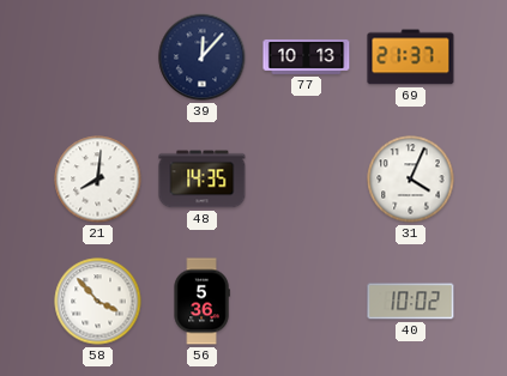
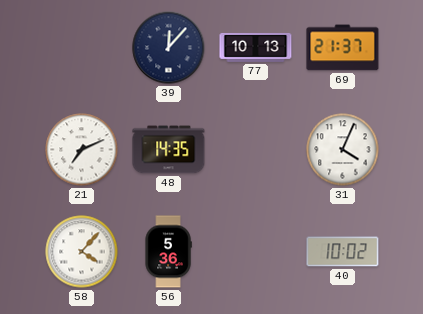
21: 8:01 -> 7:11 (82, 150)
58: 3:53 -> 4:07 (82, 252)
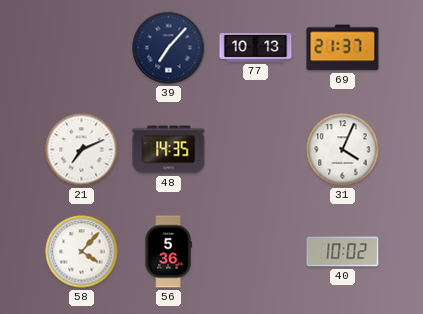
39: 12:07 -> 7:07 (169, 48)
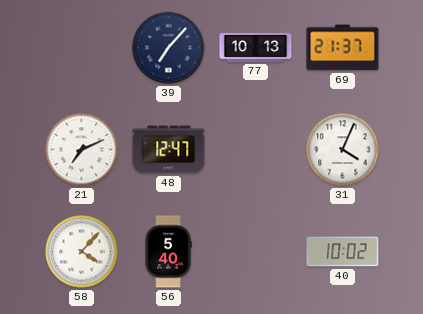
48: 14:35 -> 12:47 (169, 150)
56: 5:36 -> 5:40 (168, 252)
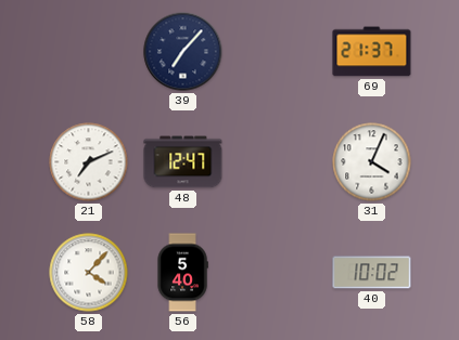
77: 10:13 -> none (256, 47)
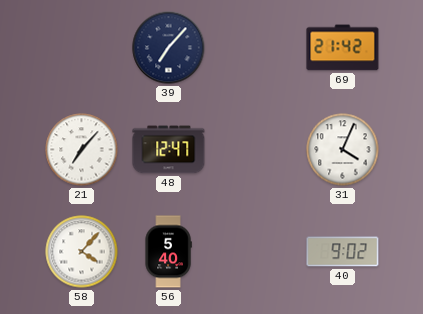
69: 21:37 -> 21:42 (343, 48)
21: 7:11 -> 7:07 (82, 150)
40: 10:02 -> 9:02 (343, 252)
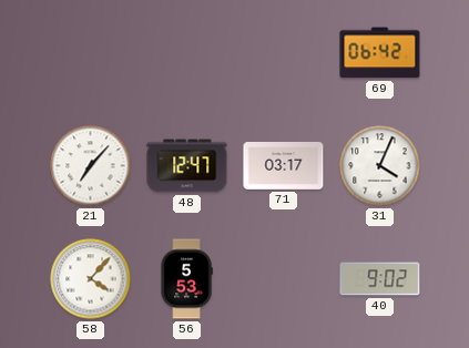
39: 7:07 -> none (169, 48)
69: 21:42 -> 06:42 (380, 53)
71: none -> 03:17 (284, 166)
56: 5:40 -> 5:53 (186, 279)
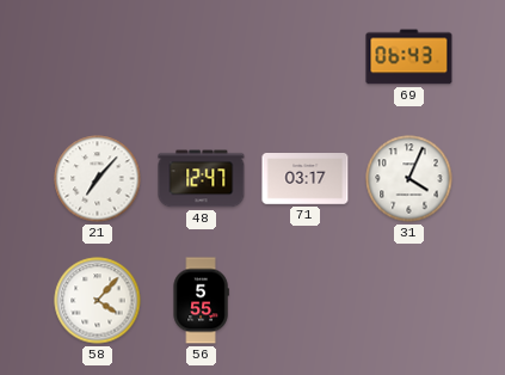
69: 06:42 -> 06:43 (409, 57)
56: 5:53 -> 5:55 (201, 301)
40: 9:02 -> none (380, 279)
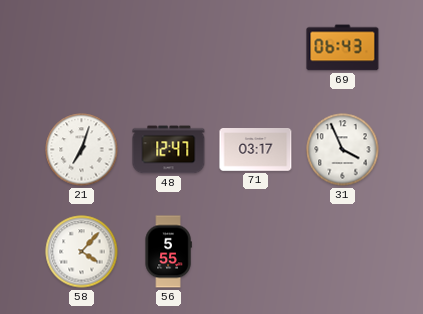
21: 7:07 -> 7:03 (82, 150)
31: 4:04 -> 3:56 (343, 150)
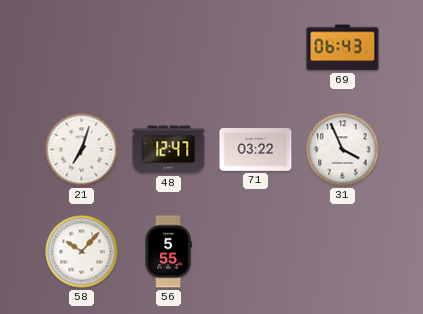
71: 03:17 -> 03:22 (256, 150)
58: 4:07 -> 10:07 (82, 252)
